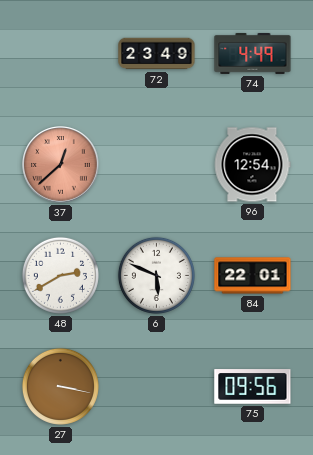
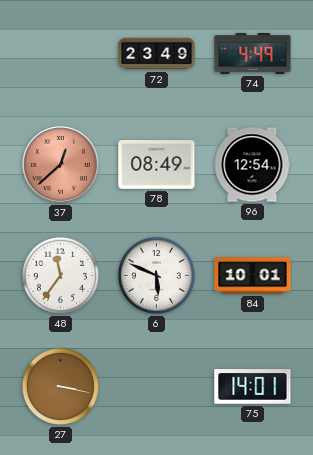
78: none -> 08:49 (157, 165)
48: 2:40 -> 11:36 (60, 275)
84: 22:01 -> 10:01 (253, 276)
75: 09:56 -> 14:01 (253, 387)
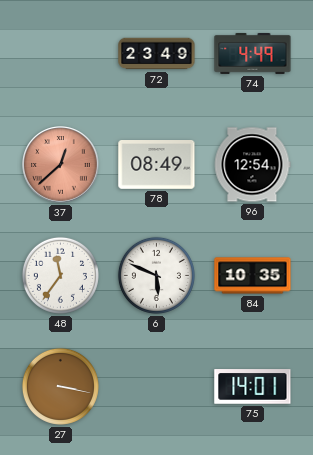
84: 10:01 -> 10:35 (253, 276)
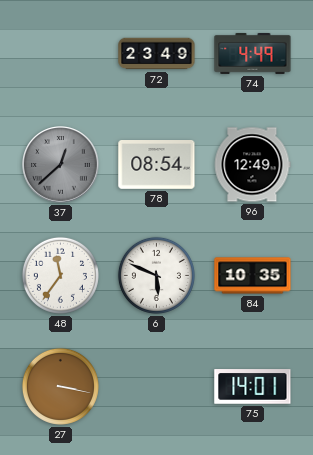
37 dial: salmon -> grey (61, 165)
78: 08:49 -> 08:54 (157, 165)
96: 12:54 -> 12:49 (252, 165)
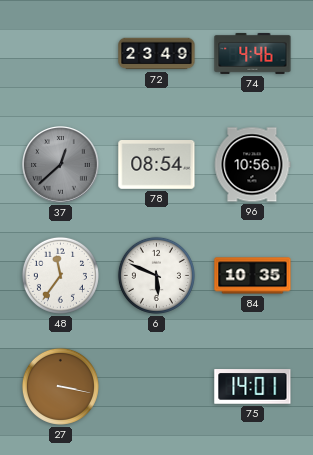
74: 4:49 -> 4:46 (253, 53)
96: 12:49 -> 10:56 (252, 165)
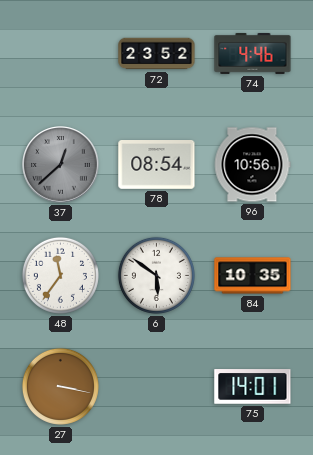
72: 23:49 -> 23:52 (157, 54)
6: 5:49 -> 5:51 (156, 275)
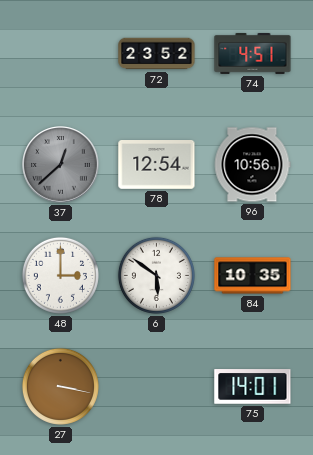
74: 4:46 -> 4:51 (253, 53)
78: 08:54 -> 12:54 (157, 165)
48: 11:36 -> 3:00 (60, 275)
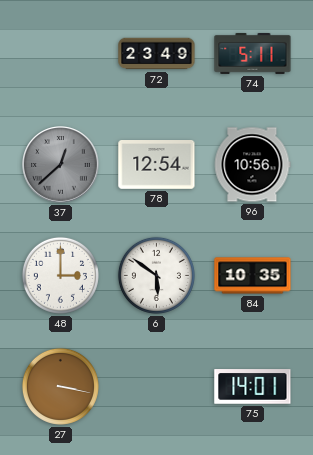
72: 23:52 -> 23:49 (157, 54)
74: 4:51 -> 5:11 (253, 53)
